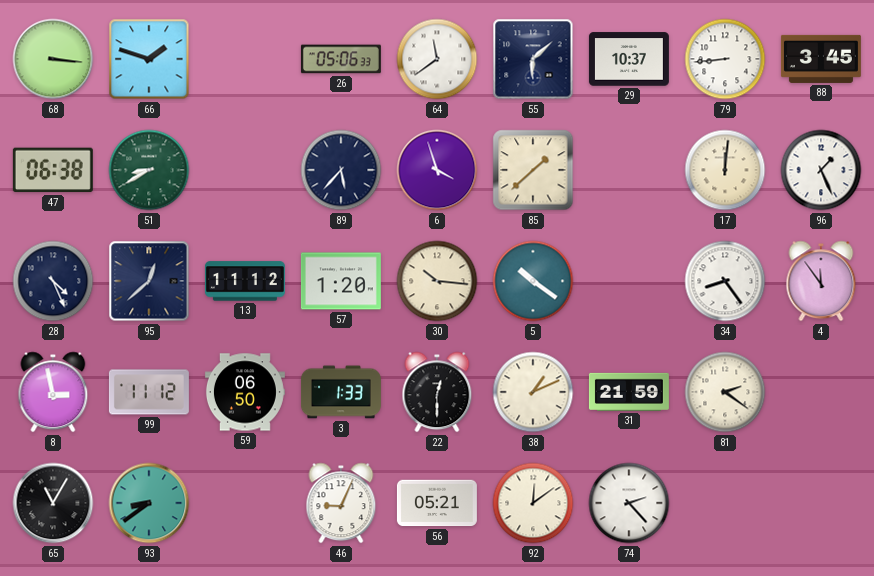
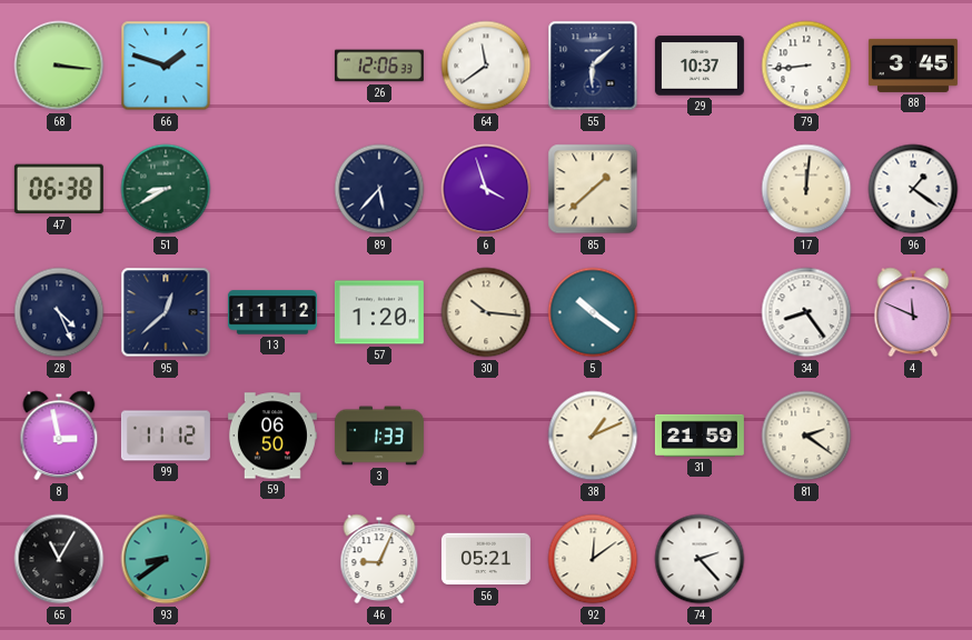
26: 05:06 -> 12:06 (379, 66)
96: 1:26 -> 1:21 (913, 189)
4: 11:54 -> 11:49 (913, 312)
22: 12:30 -> none (437, 392)
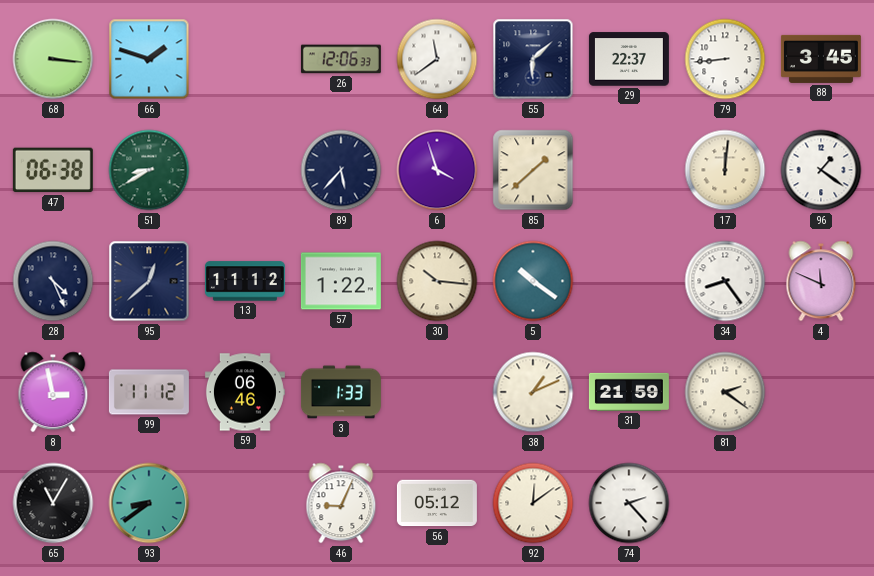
29: 10:37 -> 22:37 (629, 59)
57: 1:20 -> 1:22 (341, 281)
59: 06:50 -> 06:46 (245, 392)
56: 05:21 -> 05:12 (437, 503)
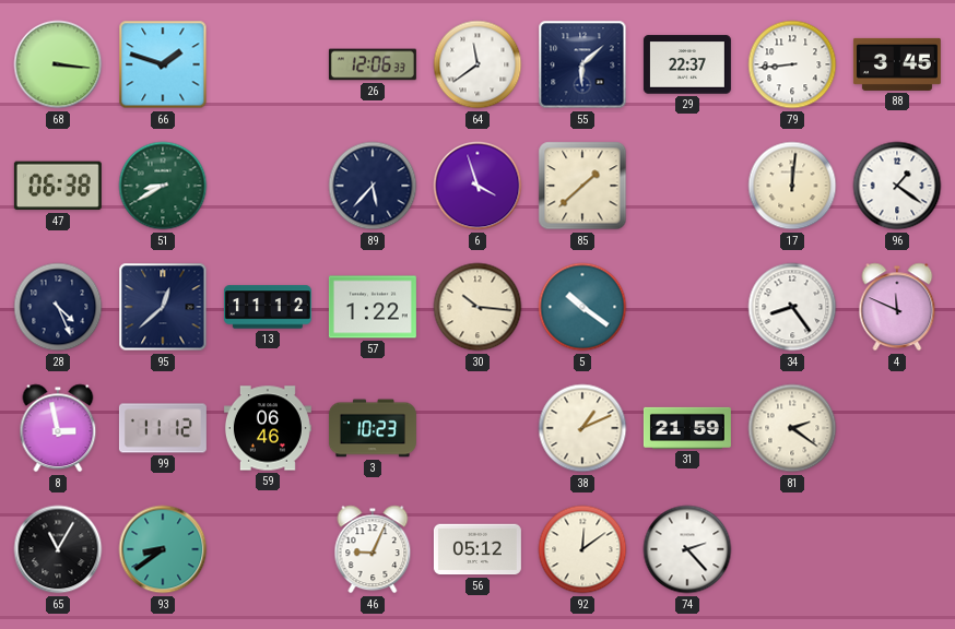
3: 1:33 -> 10:23 (373, 428)
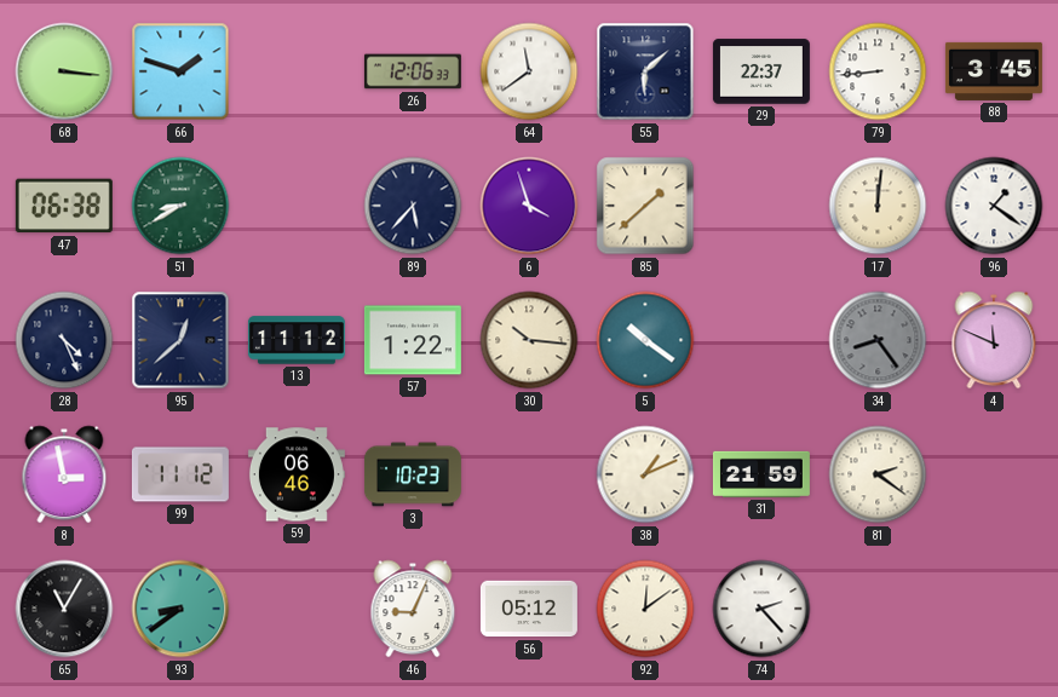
34 dial: white -> grey (878, 340)
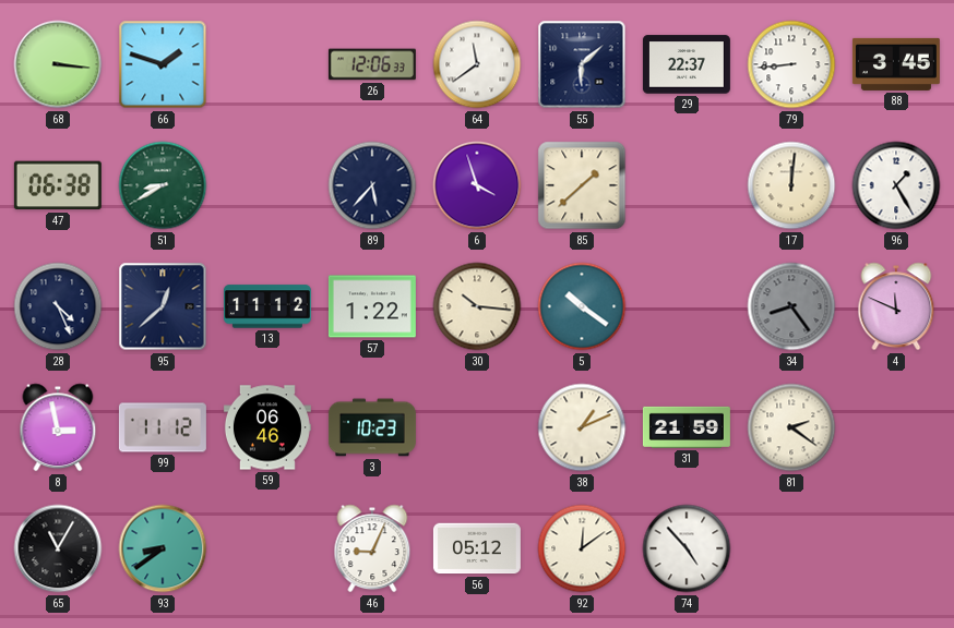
96: 1:21 -> 1:25 (896, 185)
74: 2:23 -> 4:53 (687, 548)
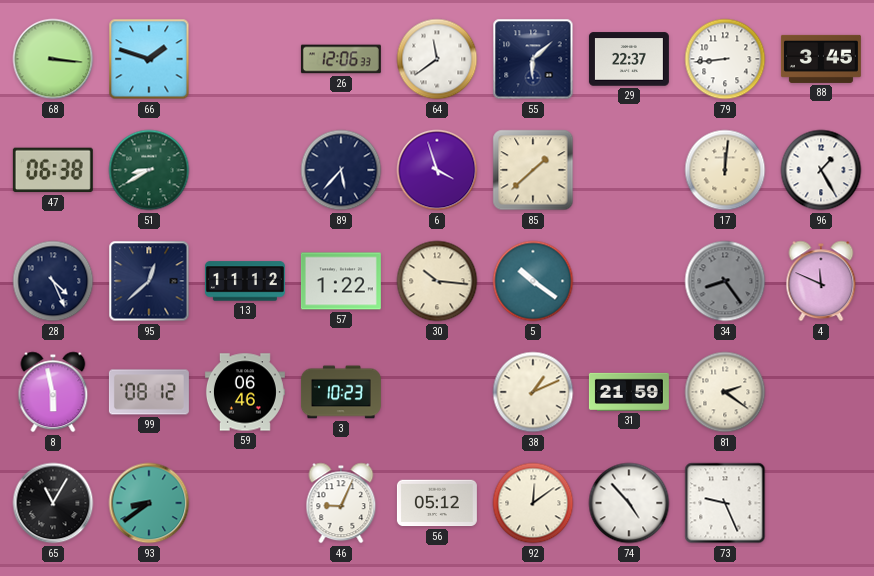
8: 2:58 -> 5:58 (53, 392)
99: 11:12 -> 08:12 (149, 392)
73: none -> 9:26 (725, 503)
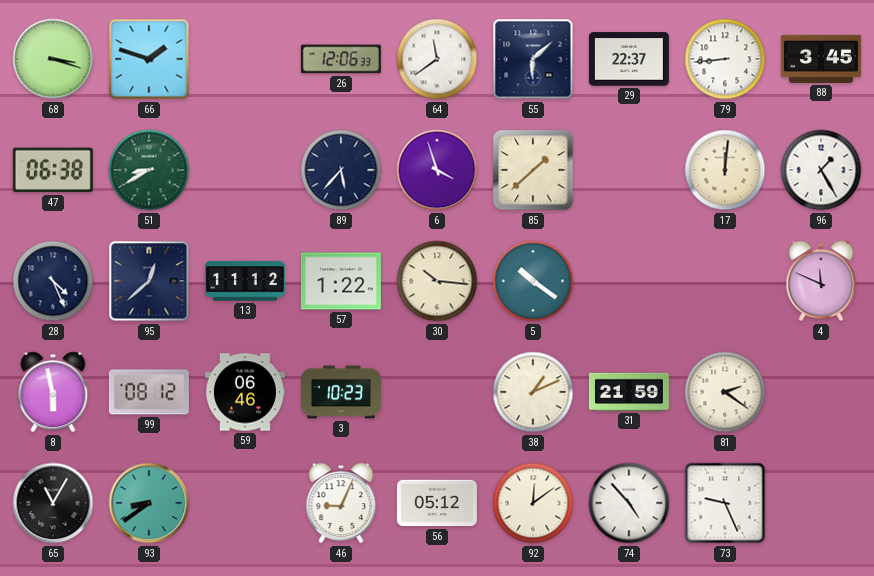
68: 3:16 -> 3:18 (53, 59)
34: 8:24 -> none (725, 281)
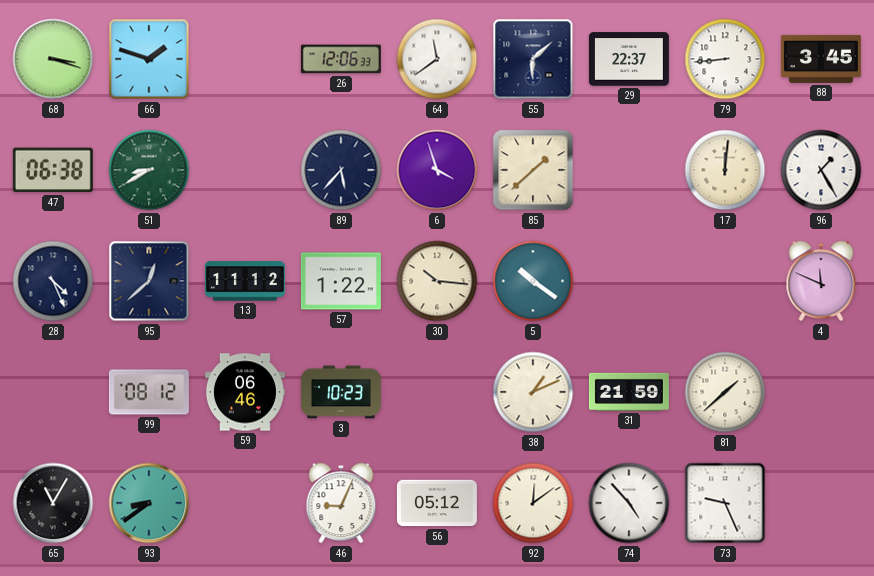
8: 5:58 -> none (53, 392)
81: 2:21 -> 1:38 (725, 392)
